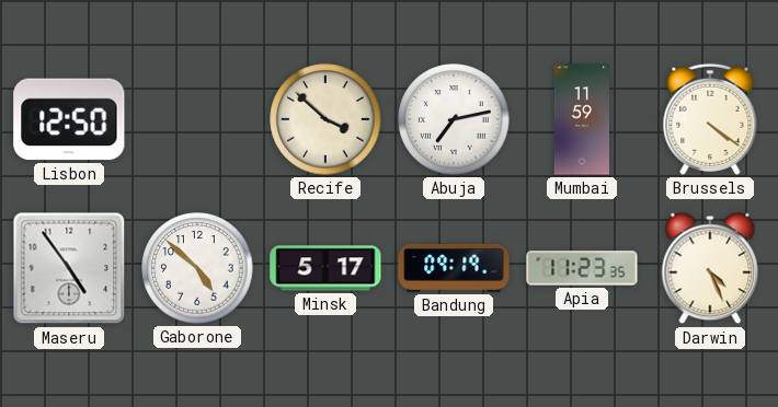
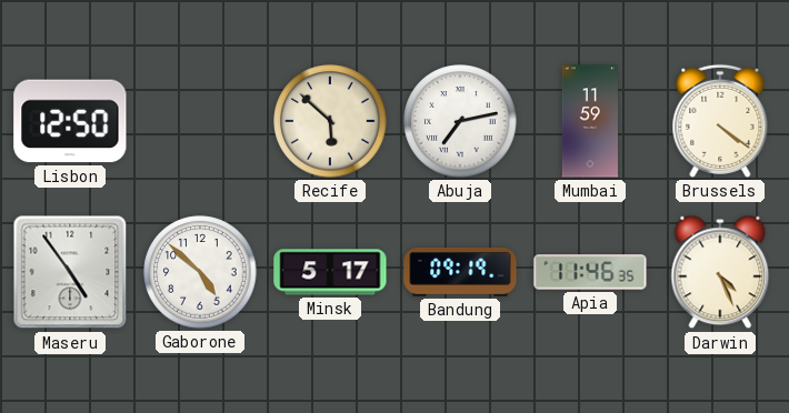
Recife: 3:52 -> 5:52 (330, 121)
Apia: 11:23 -> 11:46 (590, 272)
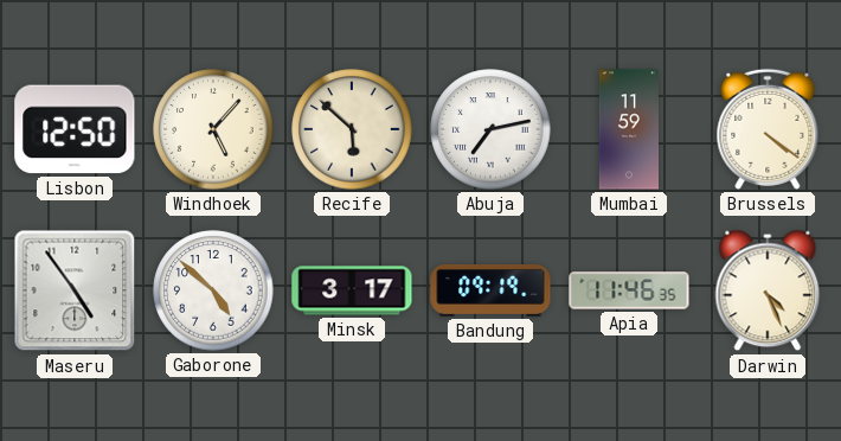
Windhoek: none -> 5:07 (213, 129)
Minsk: 5:17 -> 3:17 (352, 290)
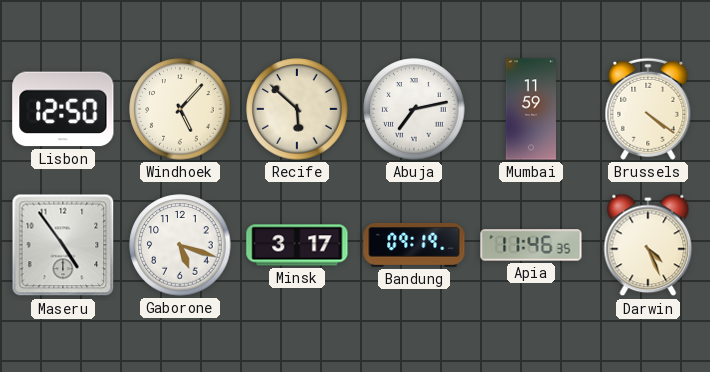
Gaborone: 4:52 -> 5:18 (180, 245)
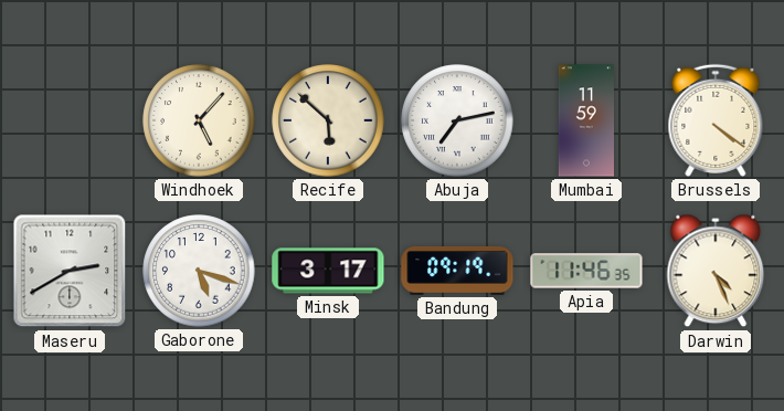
Lisbon: 12:50 -> none (63, 109)
Maseru: 4:54 -> 2:40 (70, 271)
